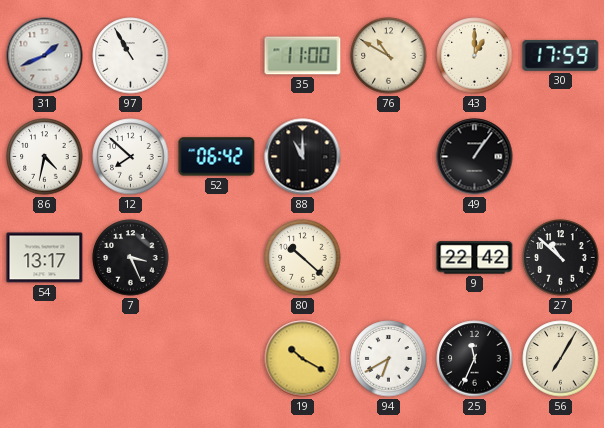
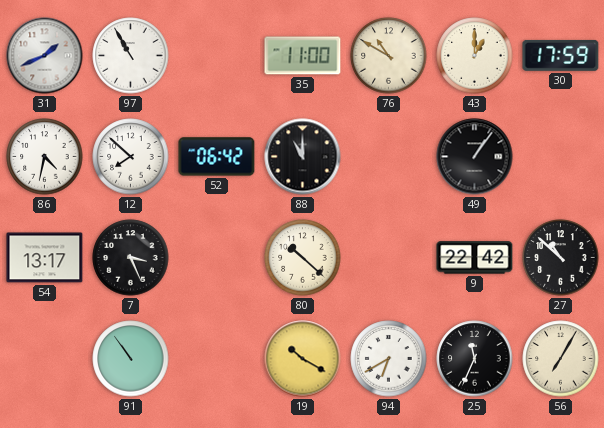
91: none -> 10:54 (131, 359)
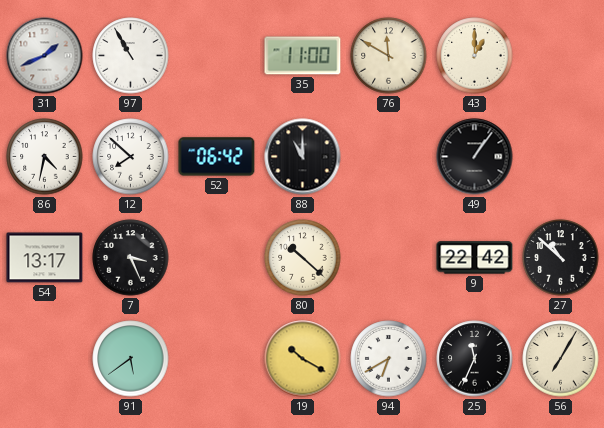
76: 10:50 -> 11:50 (389, 56)
30: 17:59 -> none (561, 55)
91: 10:54 -> 5:39 (131, 359)
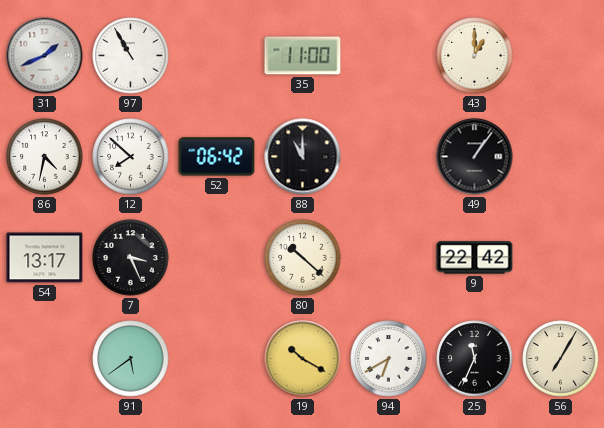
76: 11:50 -> none (389, 56)
27: 10:52 -> none (561, 258)
